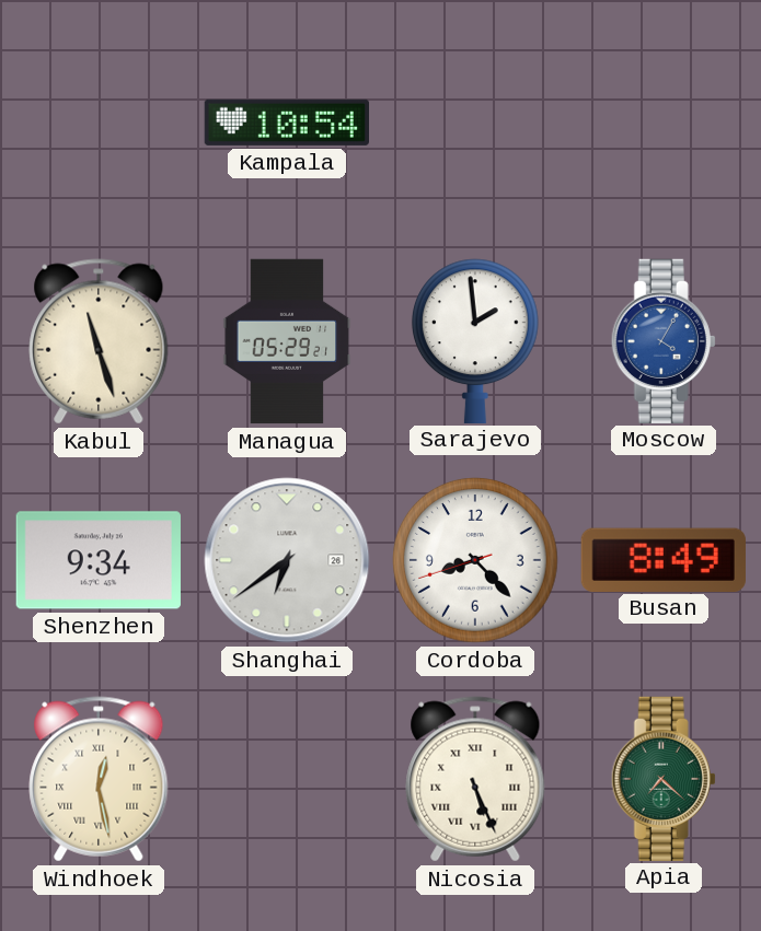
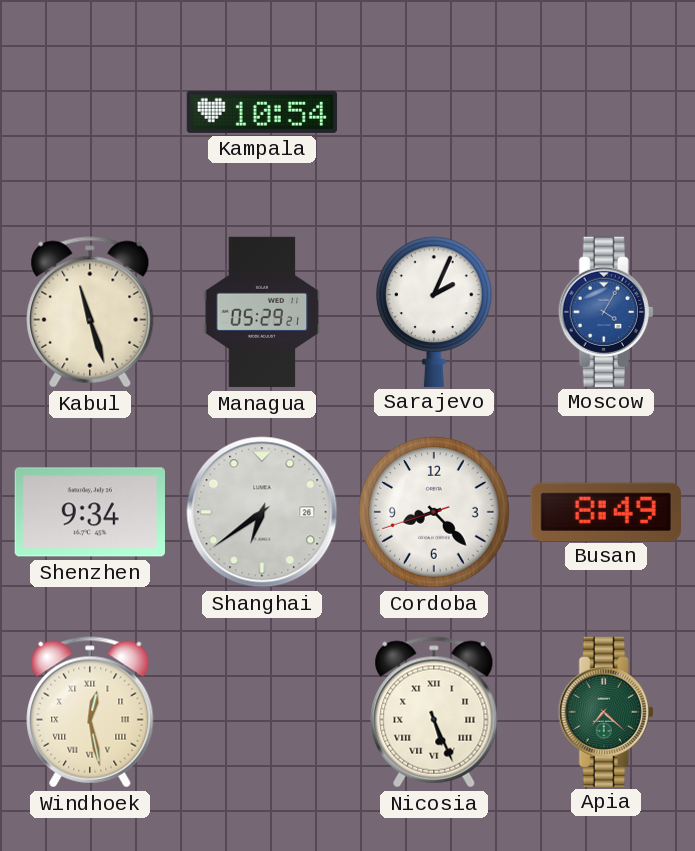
Sarajevo: 1:59 -> 2:04 (434, 311)
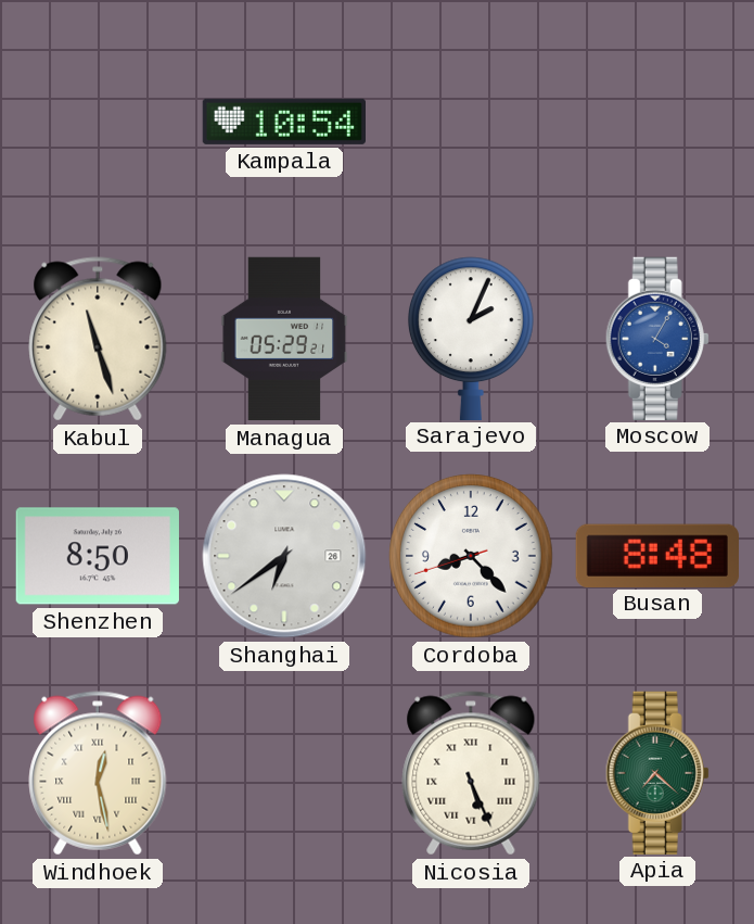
Shenzhen: 9:34 -> 8:50 (98, 556)
Busan: 8:49 -> 8:48 (657, 555)
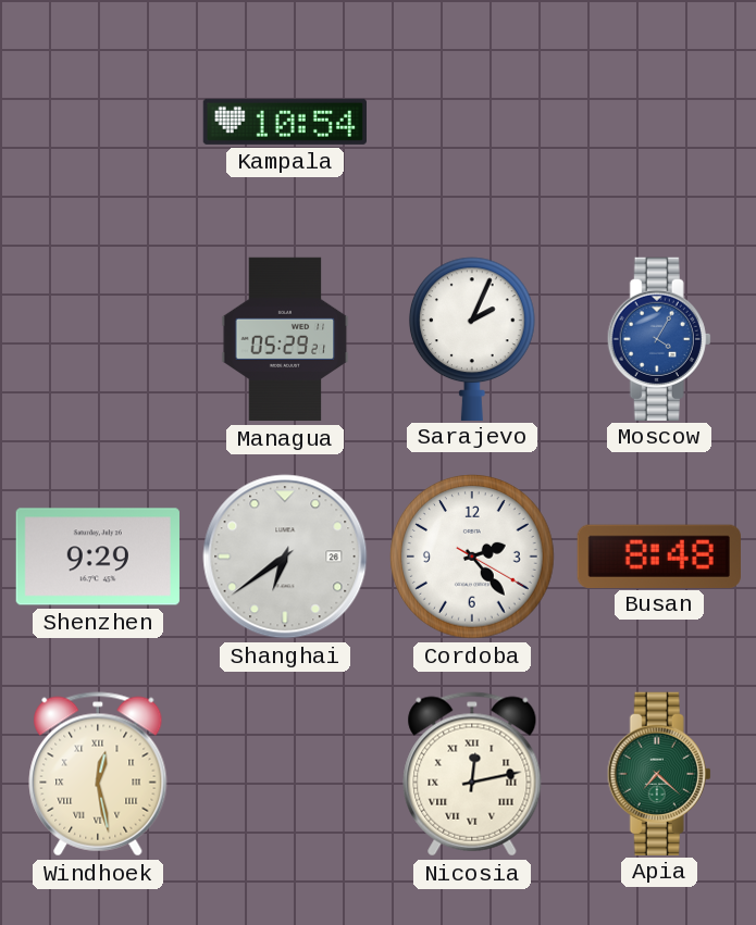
Kabul: 11:27 -> none (98, 339)
Shenzhen: 8:50 -> 9:29 (98, 557)
Cordoba: 8:22 -> 2:23 (472, 557)
Nicosia: 5:26 -> 12:13 (472, 774)
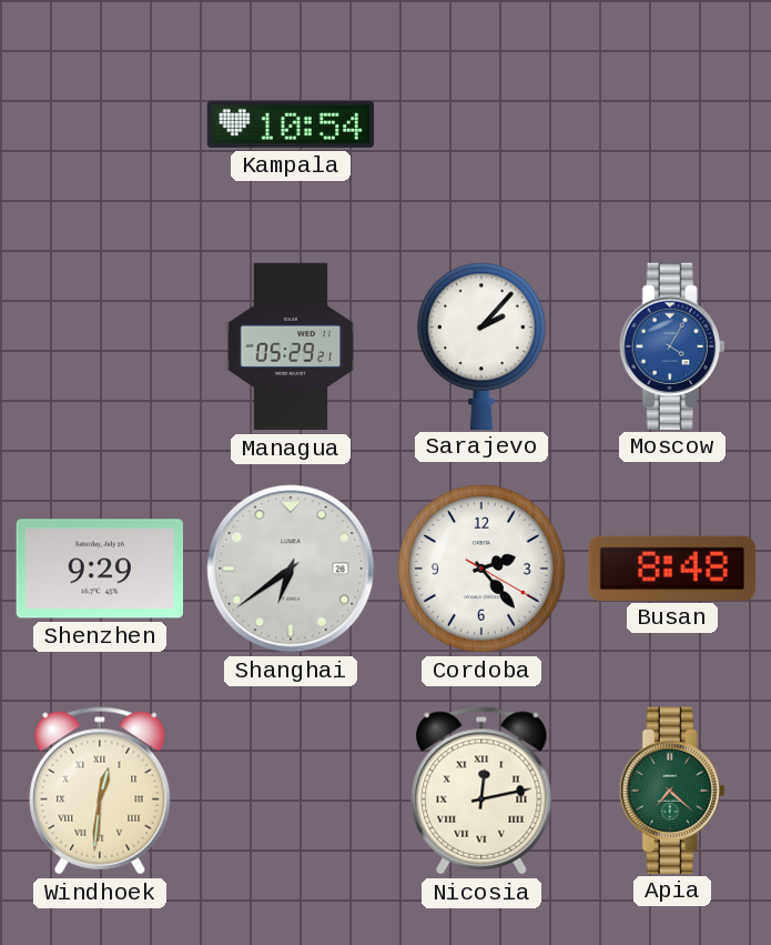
Sarajevo: 2:04 -> 2:07 (481, 345)
Windhoek: 12:28 -> 12:31 (100, 791)
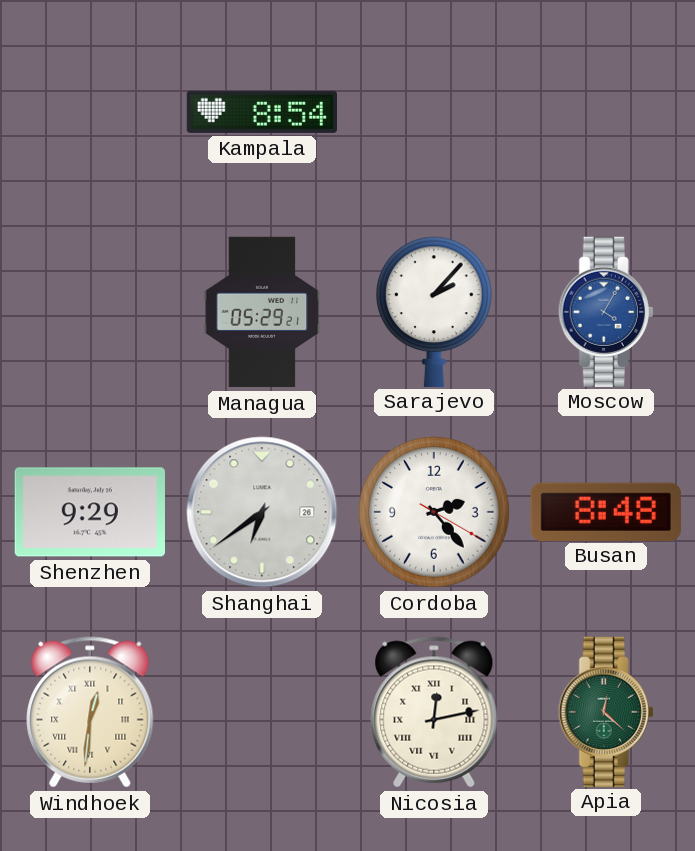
Kampala: 10:54 -> 8:54 (261, 112)
Apia: 7:22 -> 12:22 (606, 711)
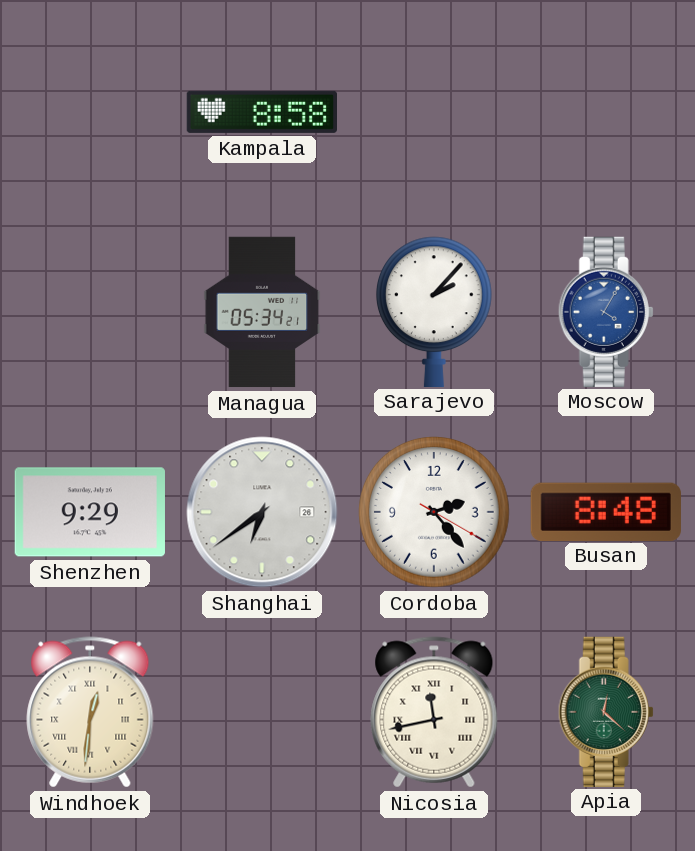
Kampala: 8:54 -> 8:58 (261, 112)
Managua: 05:29 -> 05:34 (262, 312)
Nicosia: 12:13 -> 11:43 (434, 712)
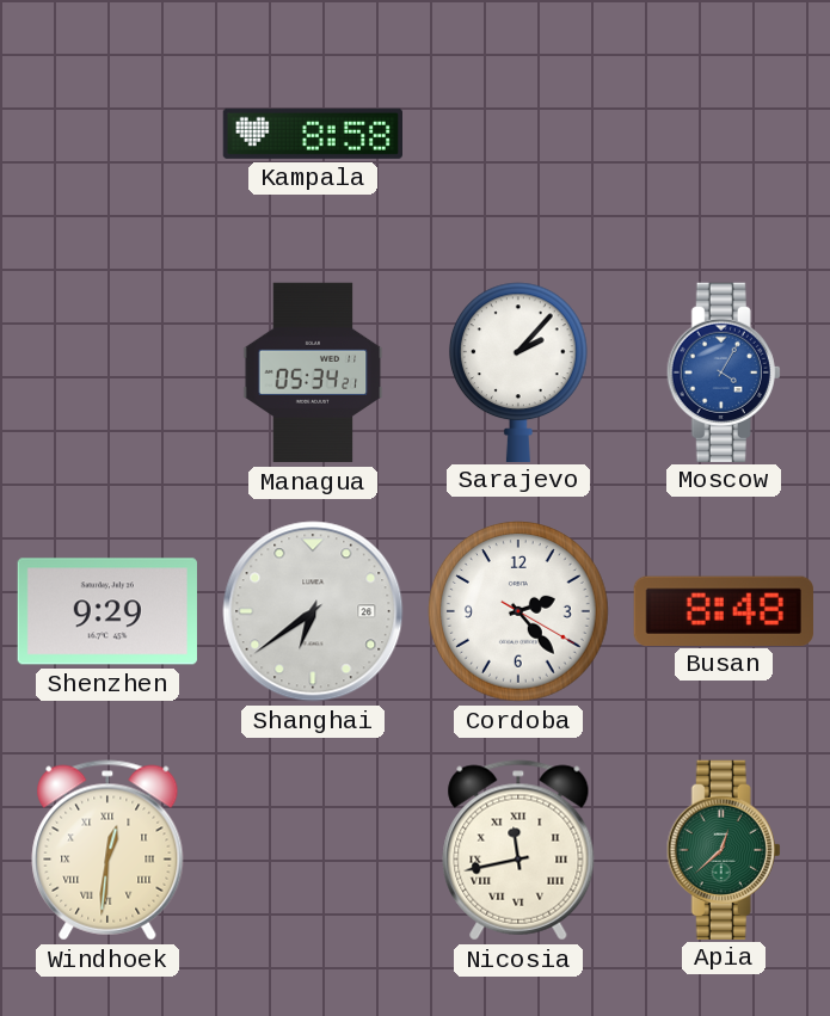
Apia: 12:22 -> 12:38 (724, 849)
